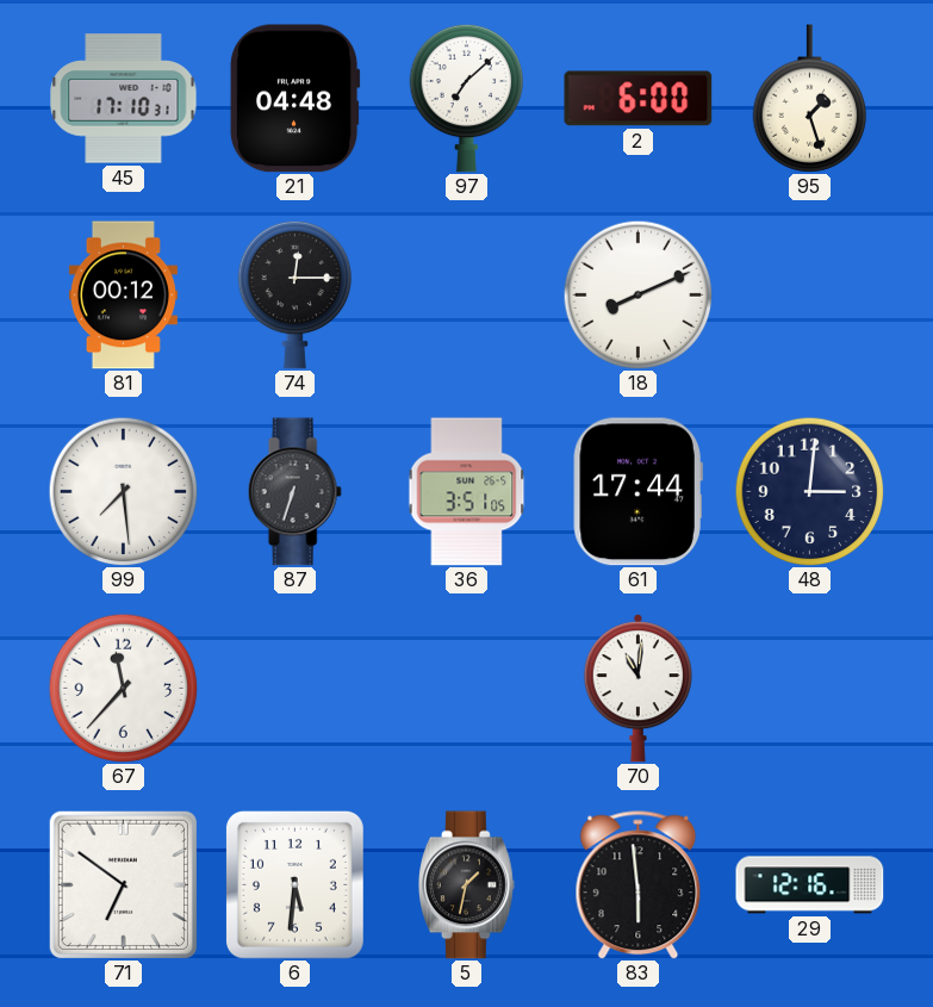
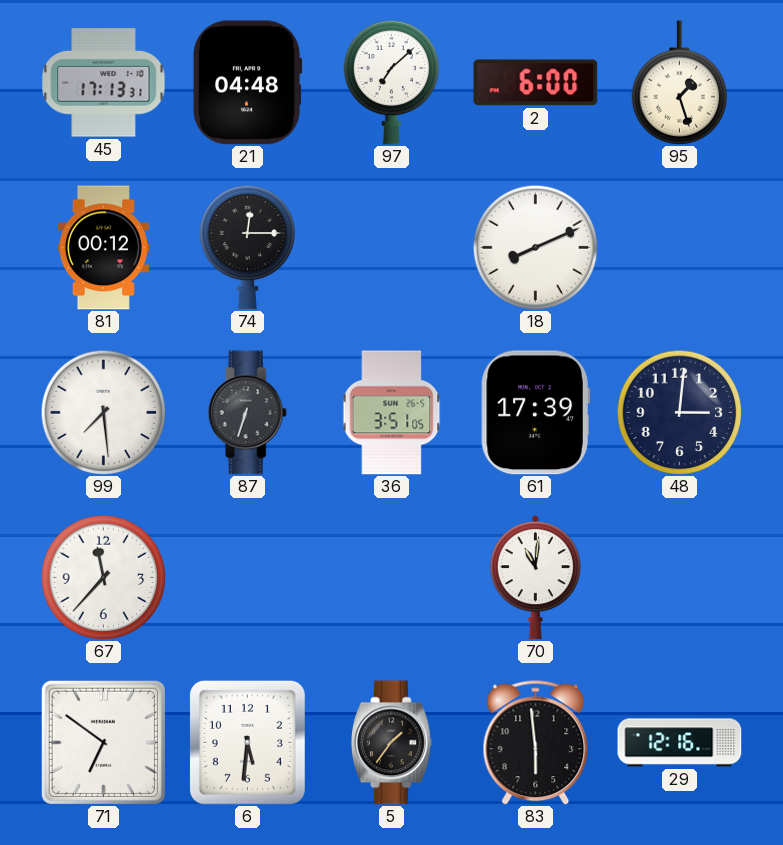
45: 17:10 -> 17:13 (104, 83)
61: 17:44 -> 17:39 (535, 413)
5: 1:32 -> 1:36 (392, 743)
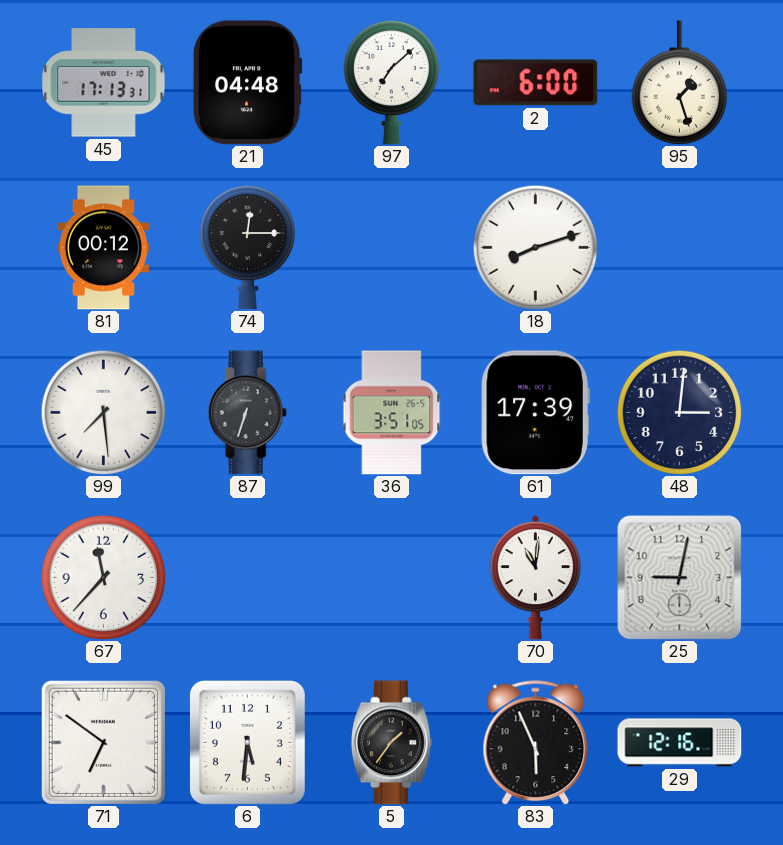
18: 8:11 -> 8:12 (535, 247)
25: none -> 9:02 (679, 577)
83: 5:59 -> 5:56 (536, 743)
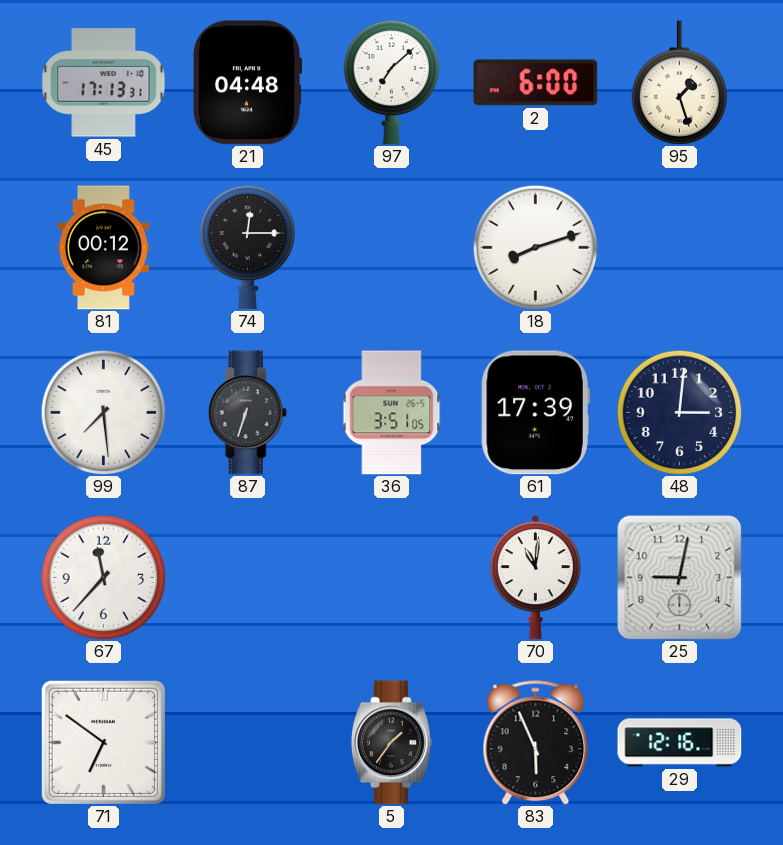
6: 5:31 -> none (247, 742)
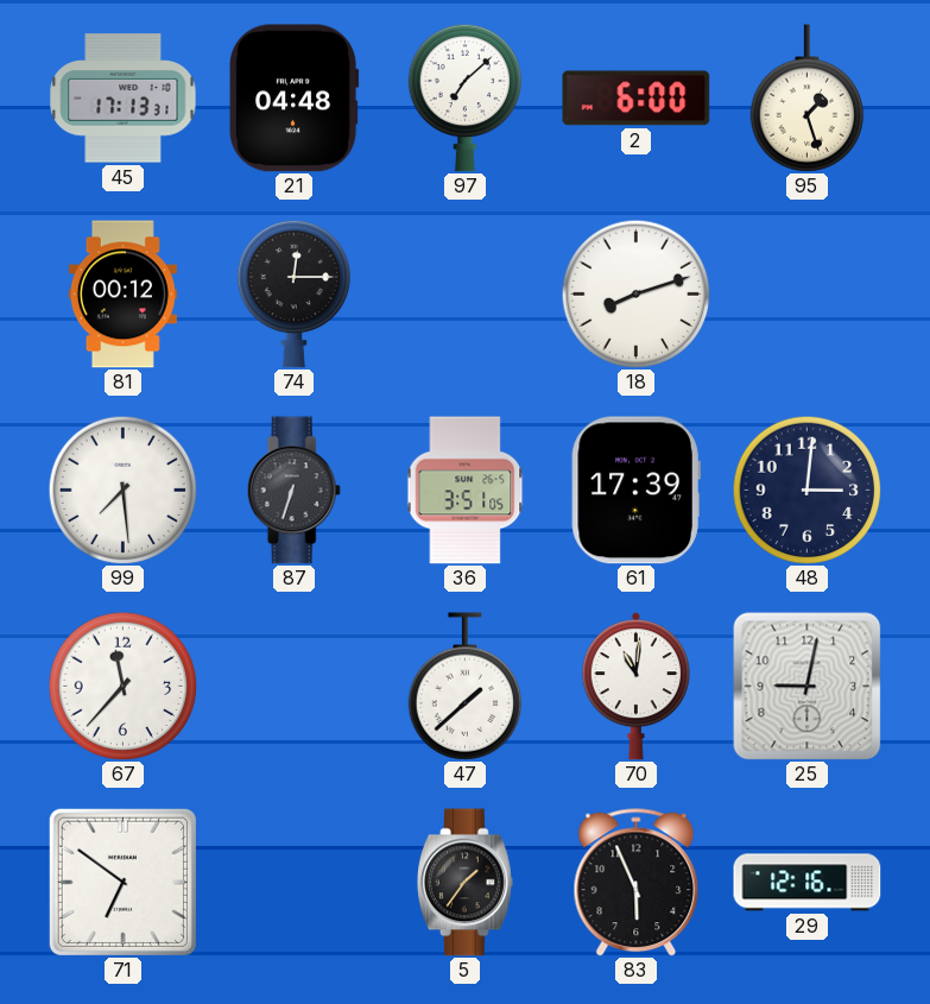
47: none -> 1:38 (466, 687)
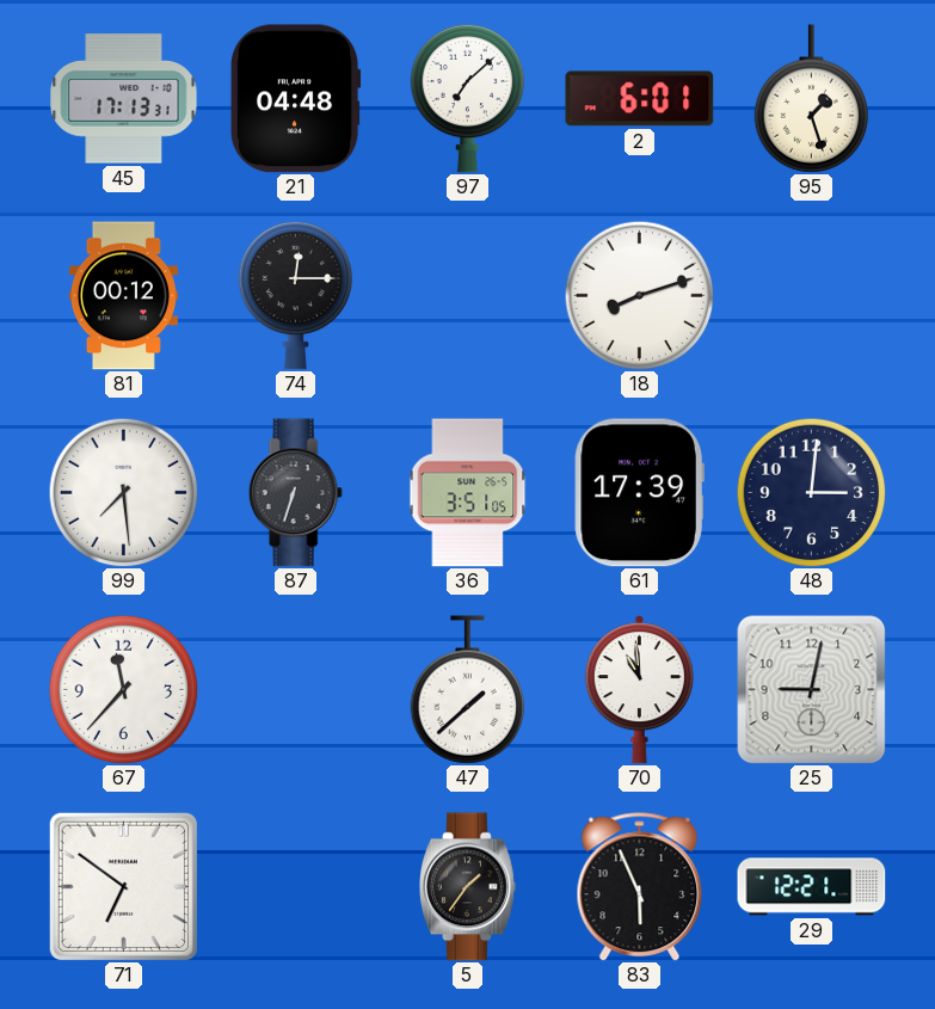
2: 6:00 -> 6:01 (640, 99)
70: 11:01 -> 10:59 (639, 690)
29: 12:16 -> 12:21 (812, 887)
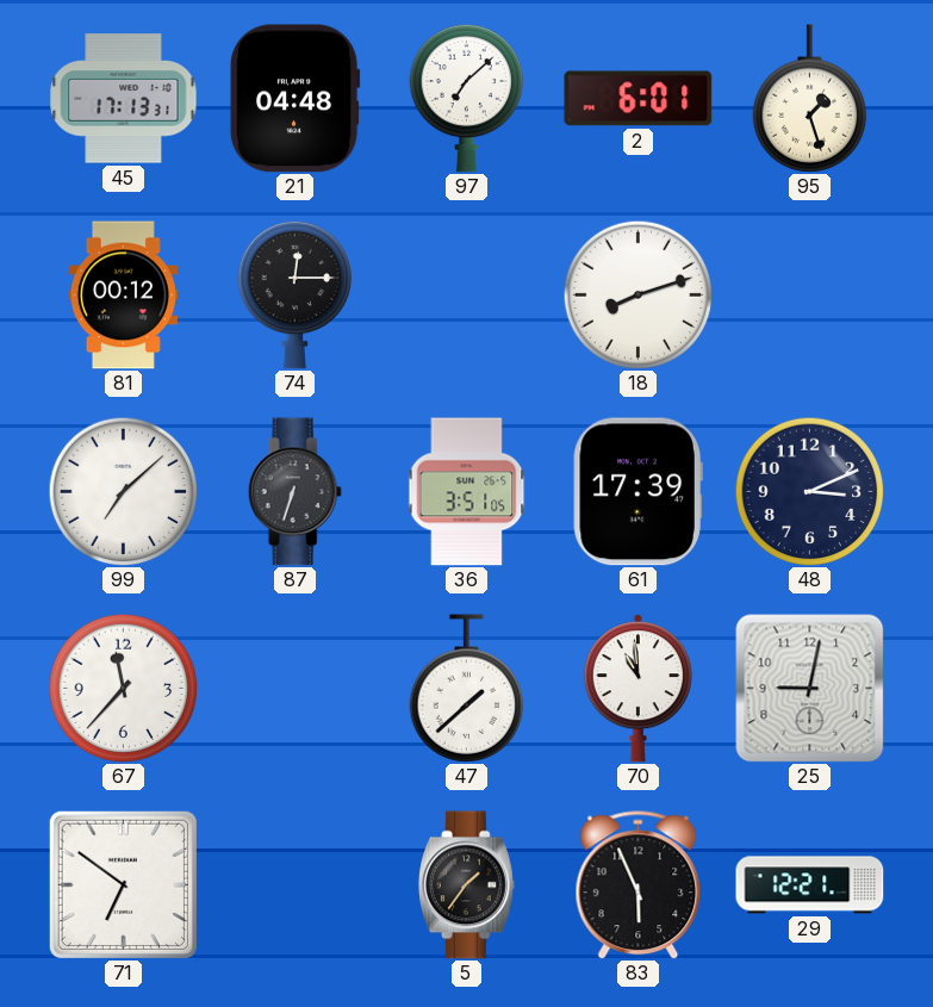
99: 7:29 -> 7:08 (123, 491)
48: 3:01 -> 3:11 (809, 491)
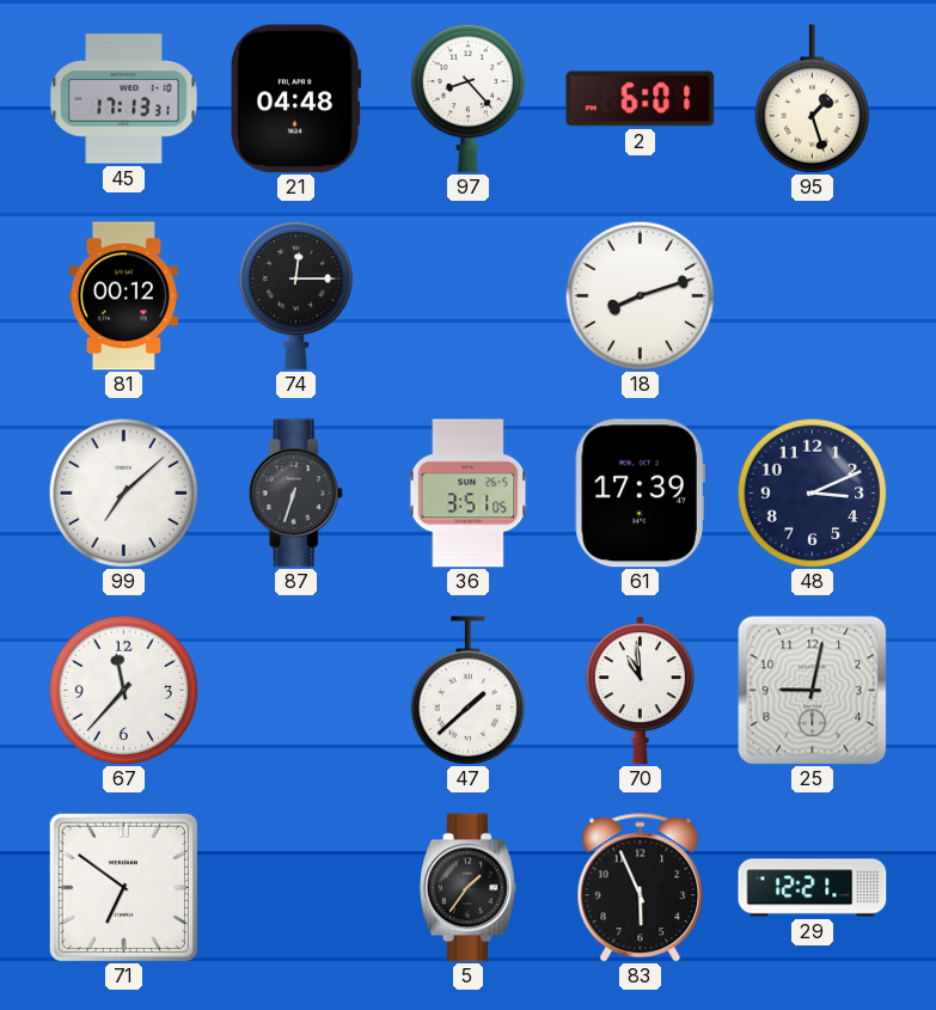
97: 7:08 -> 8:23 (469, 98)
